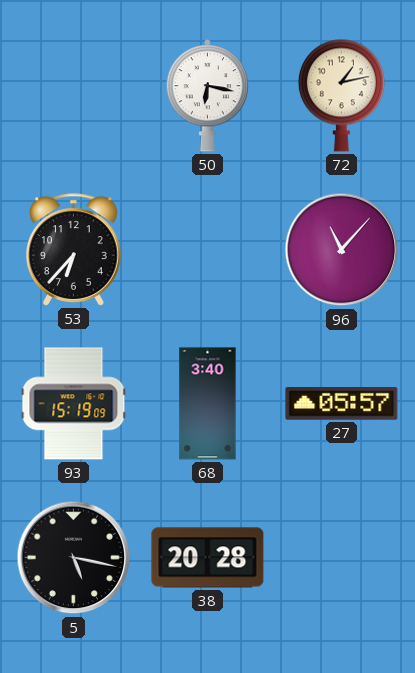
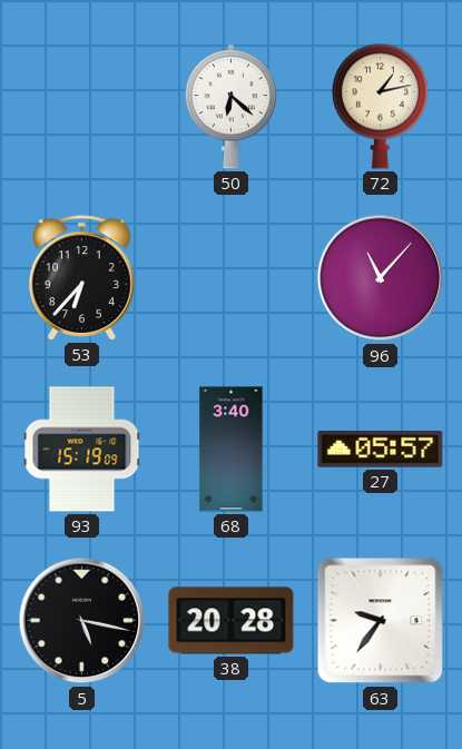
50: 6:17 -> 6:22 (230, 107)
63: none -> 9:36 (381, 621)
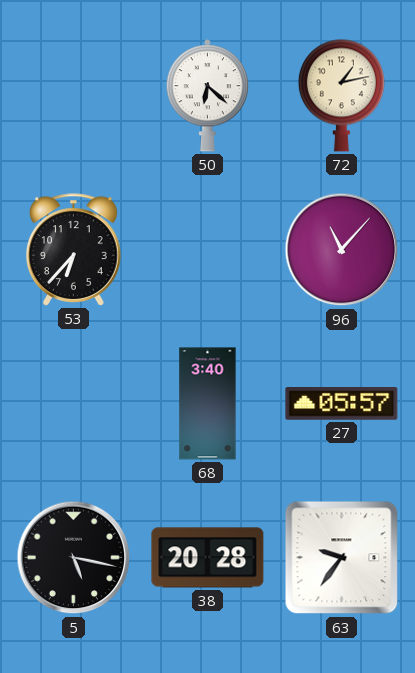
93: 15:19 -> none (82, 450)
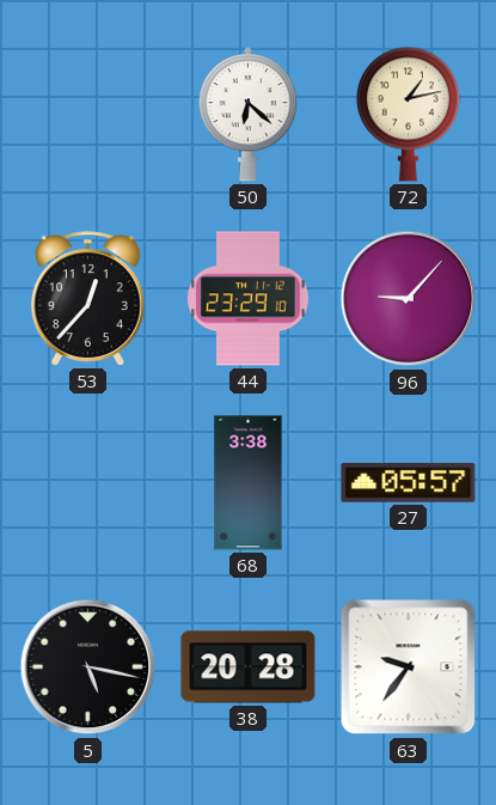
53: 6:37 -> 12:37 (88, 299)
44: none -> 23:29 (249, 299)
96: 11:07 -> 9:07 (409, 299)
68: 3:40 -> 3:38 (249, 483)
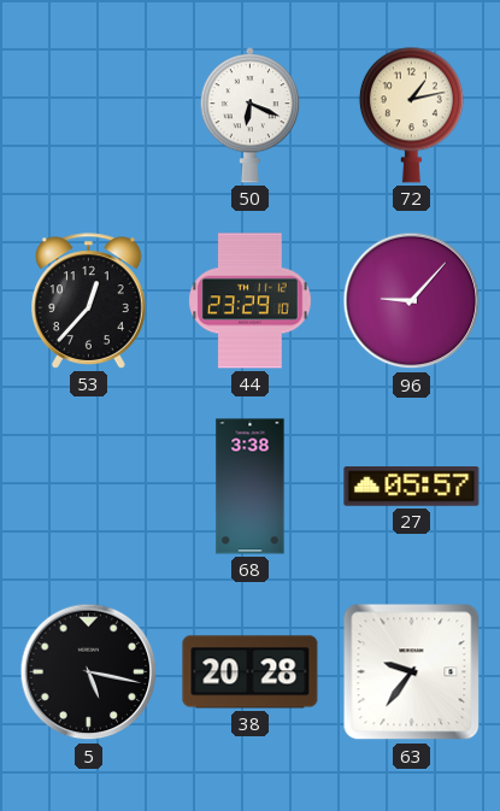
50: 6:22 -> 6:19 (249, 116)
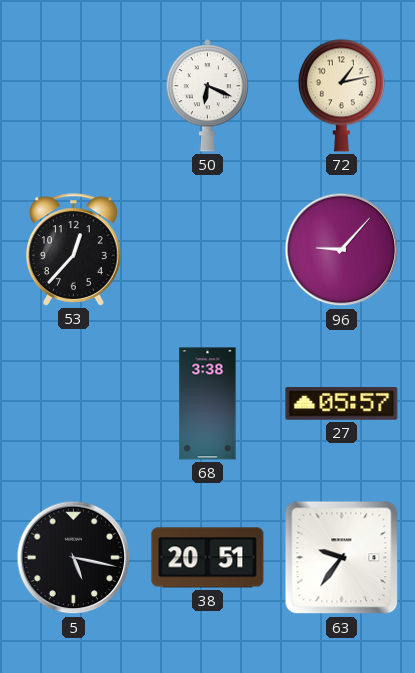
44: 23:29 -> none (251, 301)
38: 20:28 -> 20:51 (208, 558)
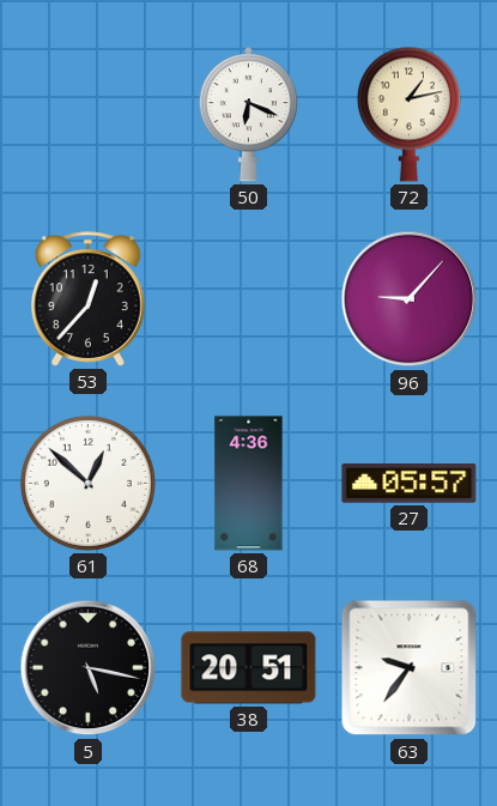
61: none -> 12:52 (87, 483)
68: 3:38 -> 4:36 (249, 484)
